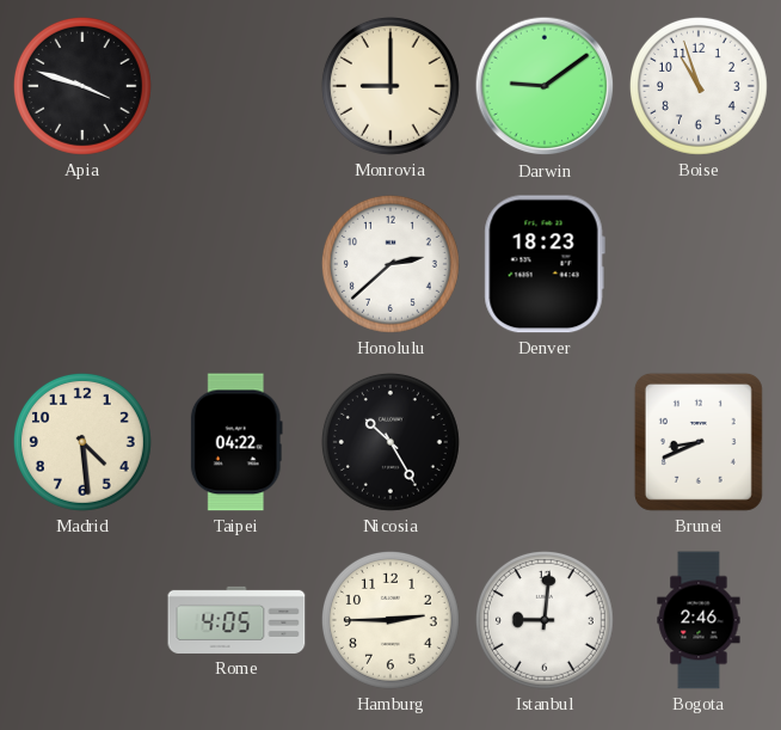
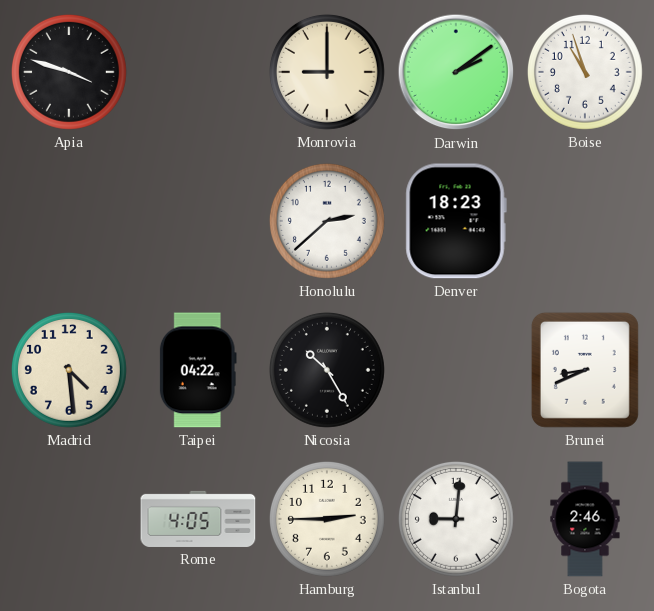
Darwin: 9:09 -> 2:09 (456, 72)
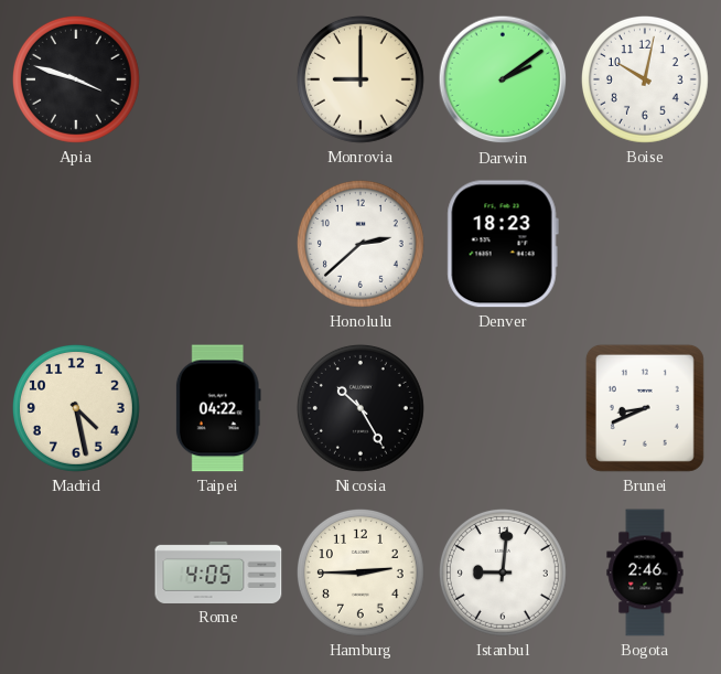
Boise: 10:57 -> 10:02 (645, 79)
Madrid: 4:29 -> 4:28 (76, 408)
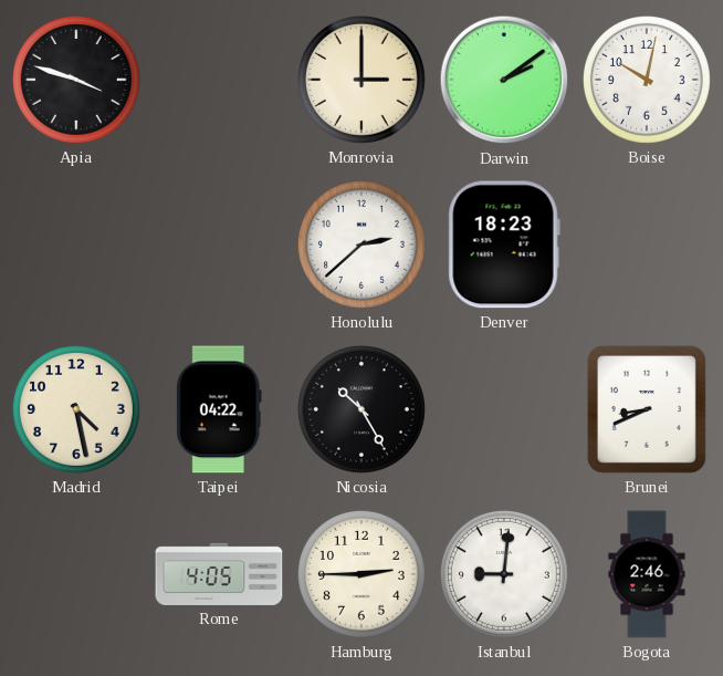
Monrovia: 9:00 -> 3:00 (361, 80)
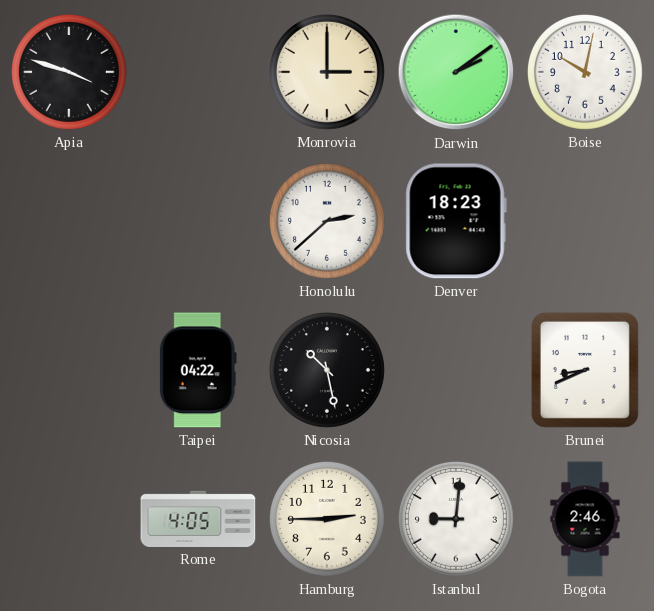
Madrid: 4:28 -> none (76, 409)
Nicosia: 10:25 -> 10:28 (327, 370)
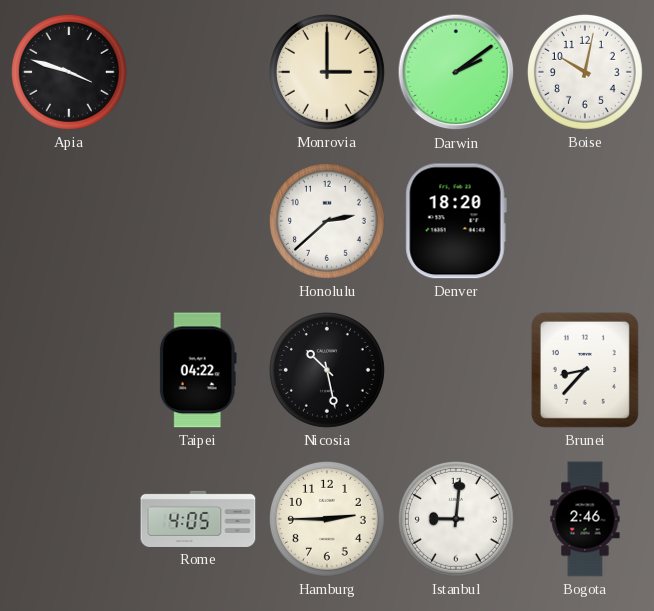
Denver: 18:23 -> 18:20 (456, 221)
Brunei: 8:41 -> 8:37 (585, 370)
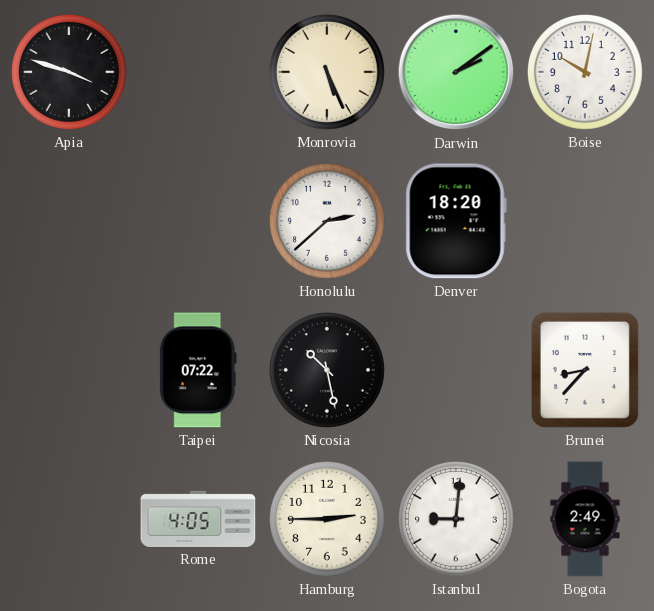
Monrovia: 3:00 -> 5:26 (327, 72)
Taipei: 04:22 -> 07:22 (198, 370)
Bogota: 2:46 -> 2:49 (585, 519)
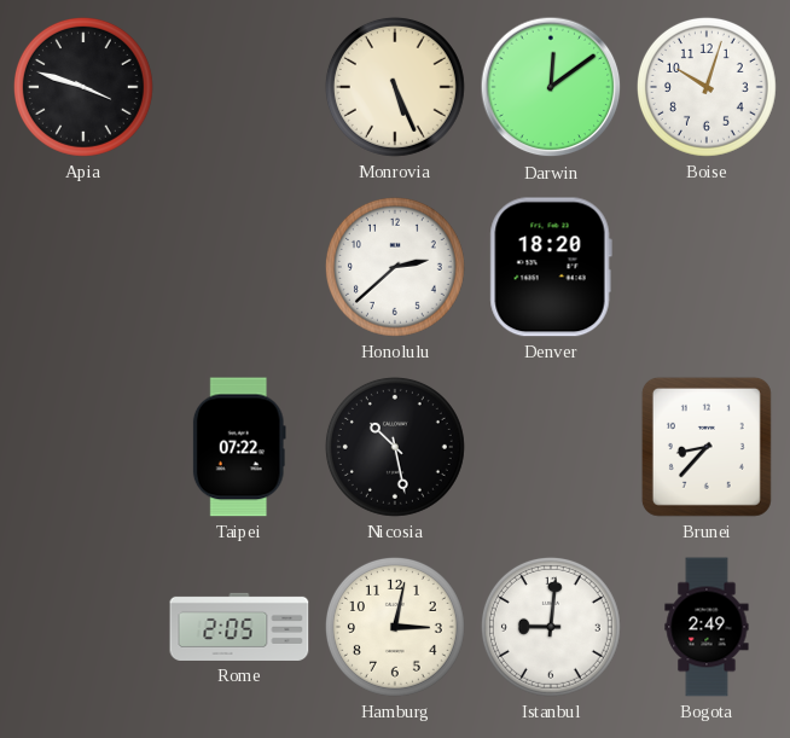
Darwin: 2:09 -> 12:09 (551, 87)
Boise: 10:02 -> 10:03 (707, 87)
Rome: 4:05 -> 2:05 (239, 627)
Hamburg: 2:45 -> 3:02 (395, 627)
